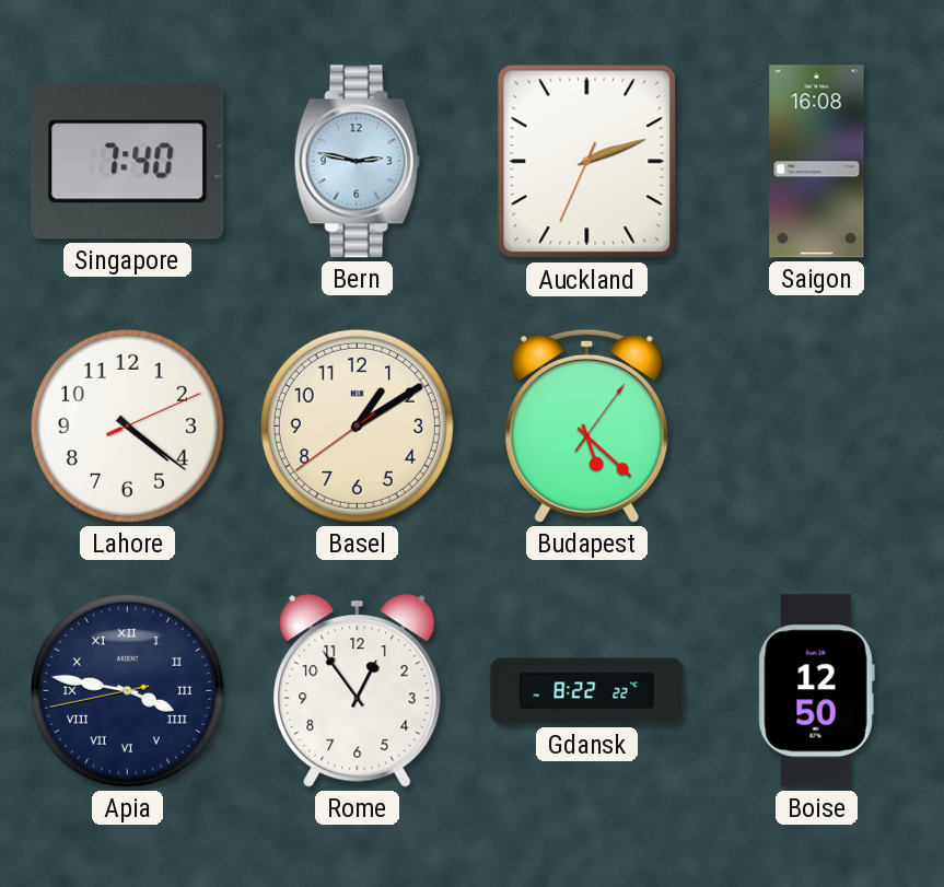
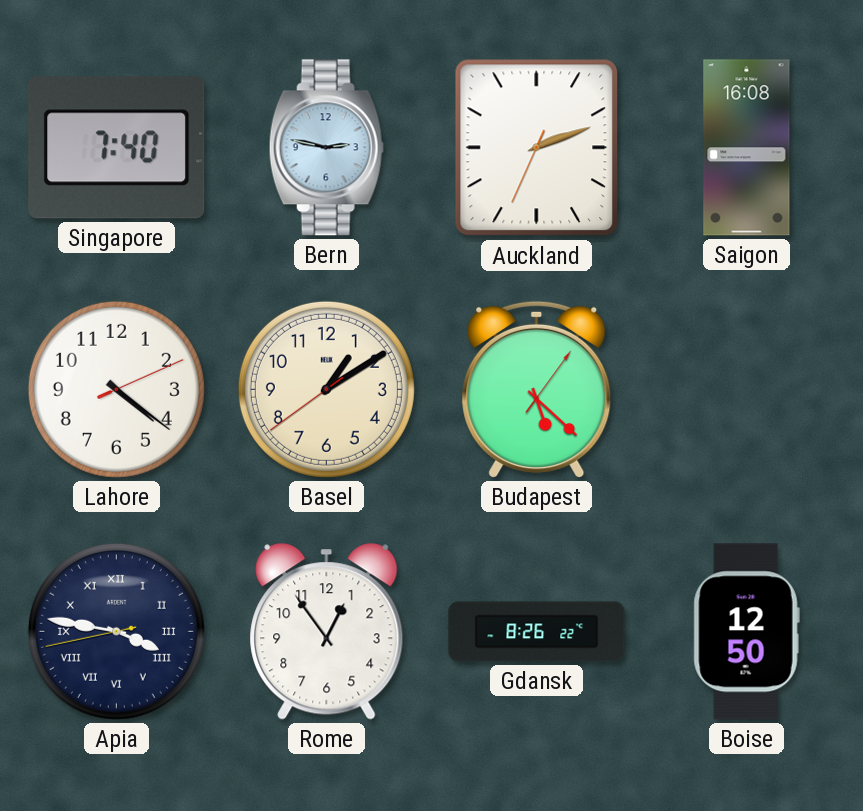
Gdansk: 8:22 -> 8:26 (537, 632)
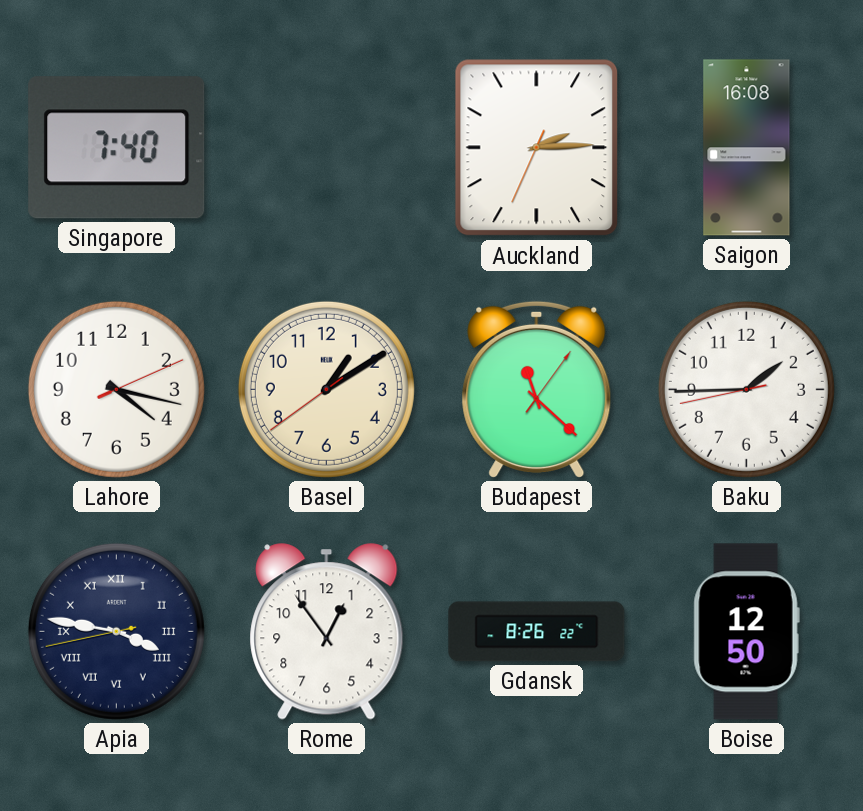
Bern: 2:47 -> none (326, 148)
Auckland: 2:11 -> 2:14 (537, 148)
Lahore: 4:21 -> 4:17 (116, 389)
Budapest: 5:22 -> 11:22 (537, 389)
Baku: none -> 1:44 (746, 389)
